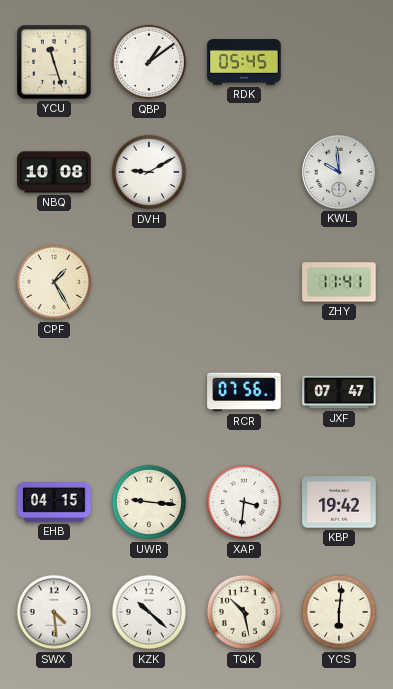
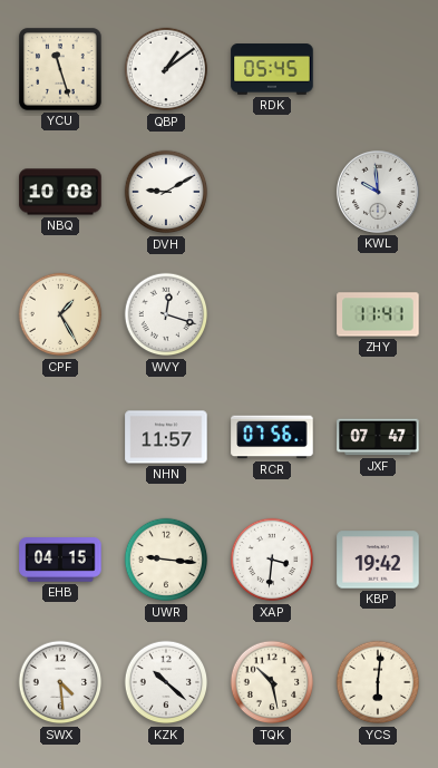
WVY: none -> 12:18 (166, 314)
NHN: none -> 11:57 (166, 437)
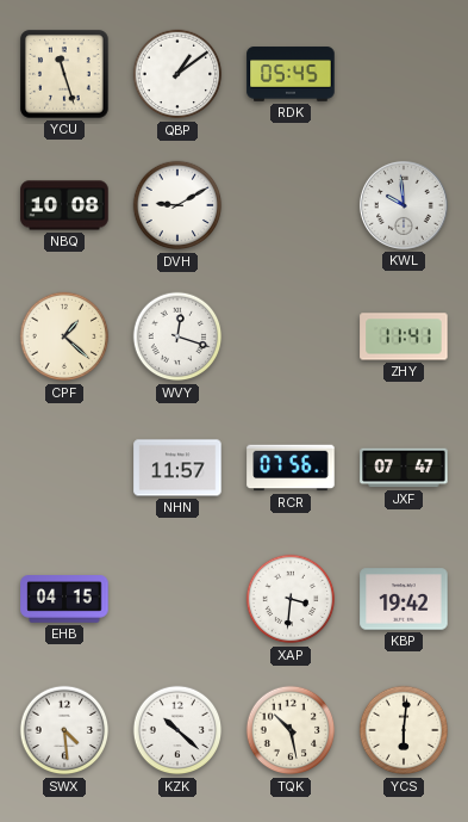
CPF: 1:25 -> 1:22 (64, 336)
UWR: 9:16 -> none (166, 560)
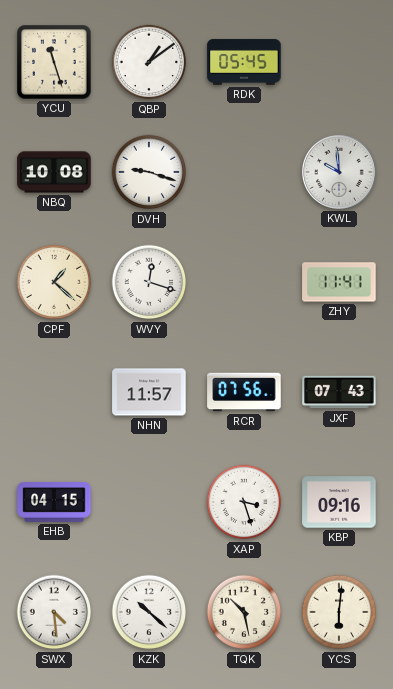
DVH: 9:10 -> 9:18 (149, 172)
JXF: 07:47 -> 07:43 (339, 392)
XAP: 3:31 -> 3:27 (244, 502)
KBP: 19:42 -> 09:16 (339, 502)
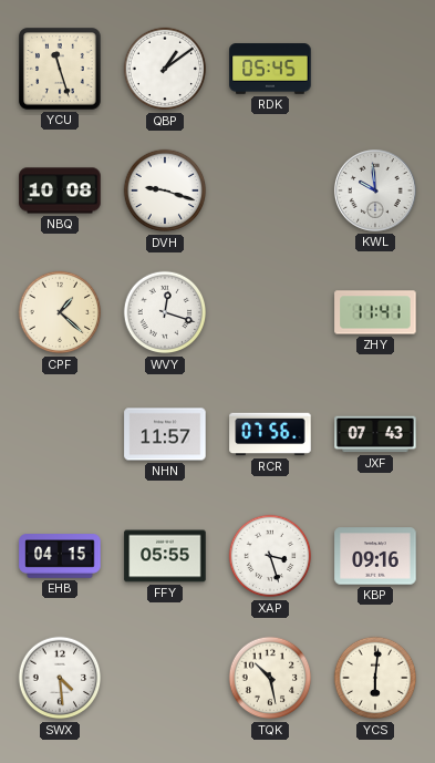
FFY: none -> 05:55 (165, 556)
KZK: 10:22 -> none (149, 612)
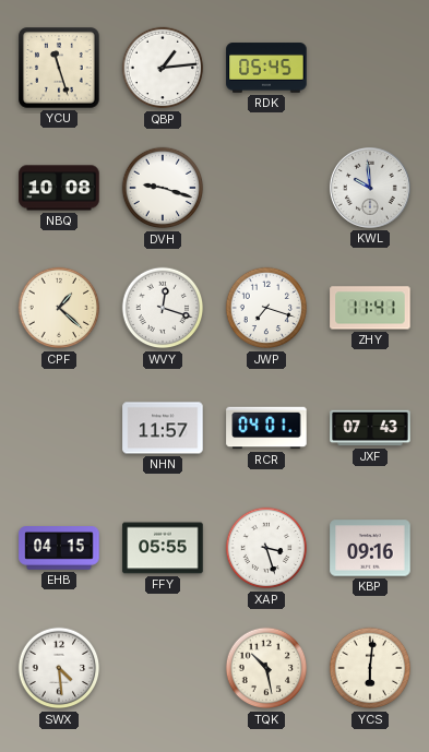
QBP: 1:09 -> 1:14 (163, 68)
JWP: none -> 7:18 (266, 308)
RCR: 07:56 -> 04:01 (266, 428)
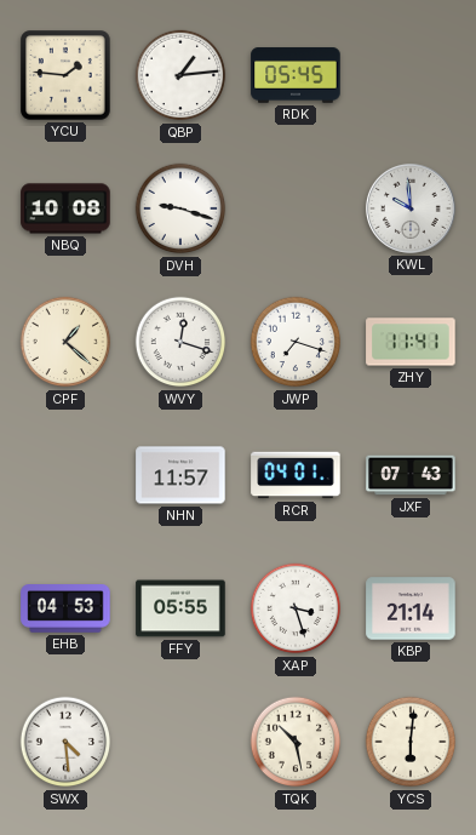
YCU: 11:27 -> 1:46 (65, 75)
EHB: 04:15 -> 04:53 (65, 608)
KBP: 09:16 -> 21:14 (411, 608)
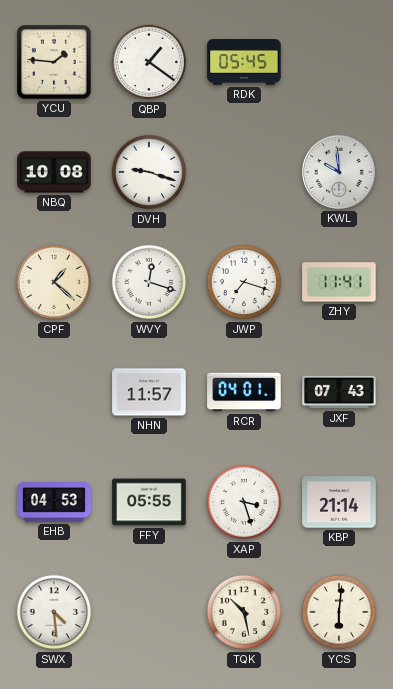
QBP: 1:14 -> 1:21 (149, 62)
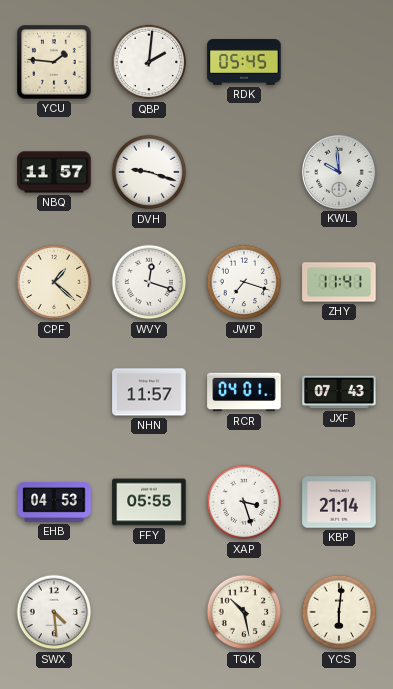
QBP: 1:21 -> 2:01 (149, 62)
NBQ: 10:08 -> 11:57 (54, 172)
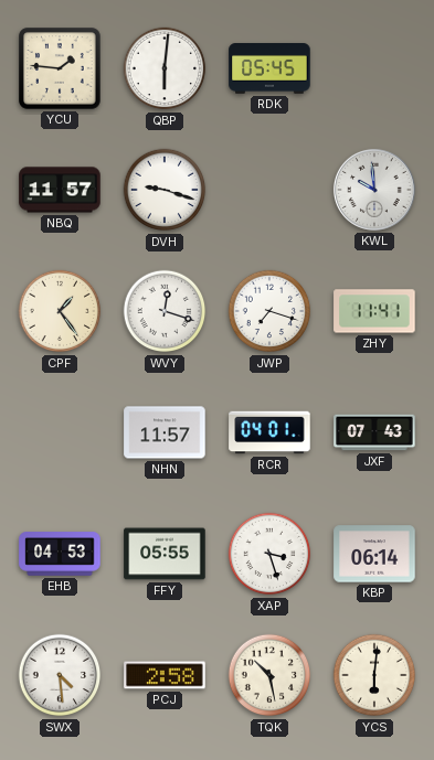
QBP: 2:01 -> 6:01 (165, 68)
CPF: 1:22 -> 1:24 (60, 311)
KBP: 21:14 -> 06:14 (374, 554)
PCJ: none -> 2:58 (165, 675)
